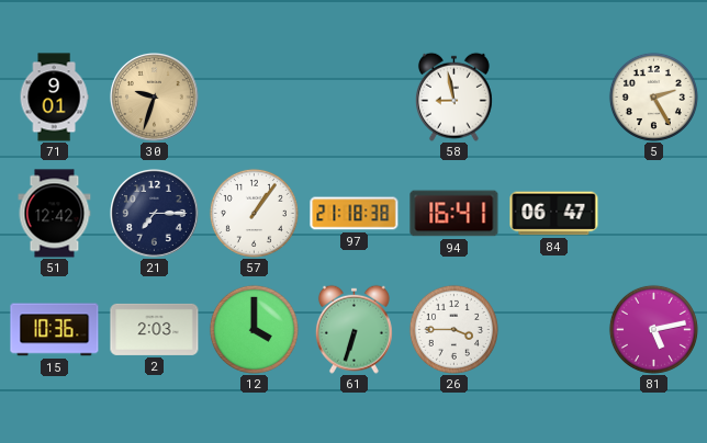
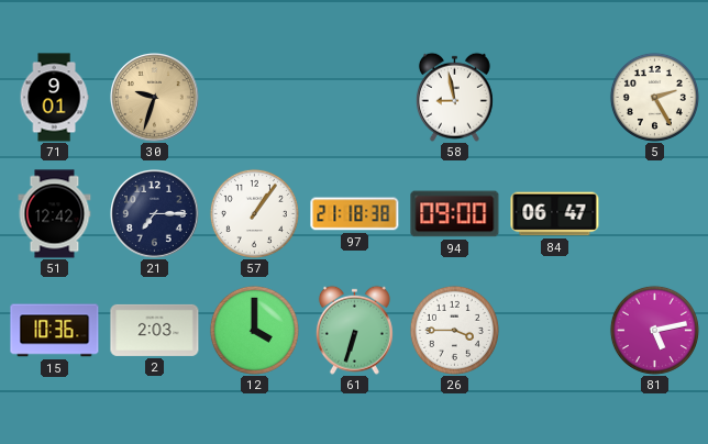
94: 16:41 -> 09:00 (455, 214)
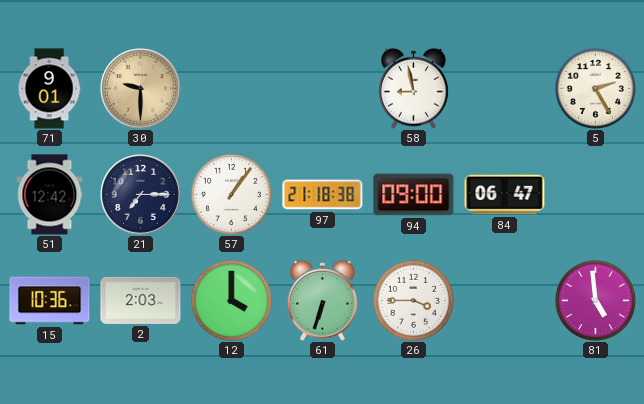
30: 9:33 -> 9:30 (141, 89)
81: 5:13 -> 4:59 (595, 300)
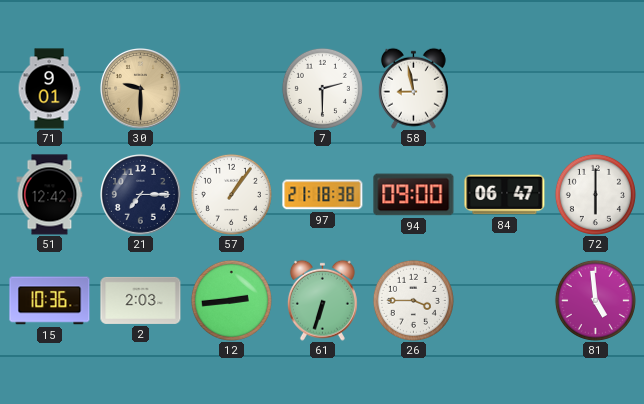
7: none -> 2:30 (322, 88)
5: 2:25 -> none (595, 88)
72: none -> 6:00 (595, 194)
12: 4:00 -> 2:44 (231, 300)
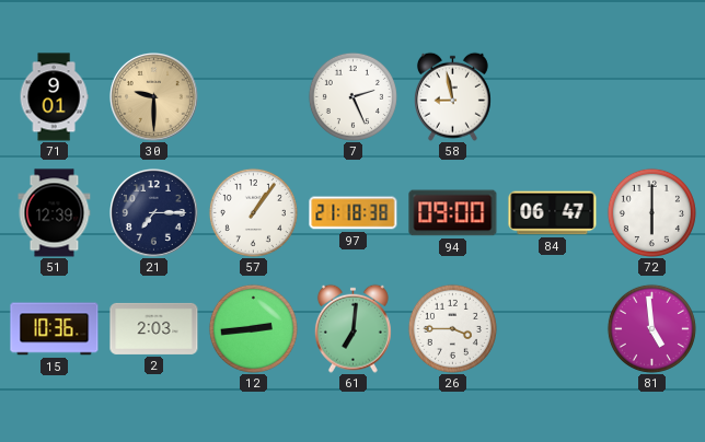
7: 2:30 -> 2:26 (352, 96)
51: 12:42 -> 12:39 (55, 213)
61: 6:33 -> 7:01 (352, 328)
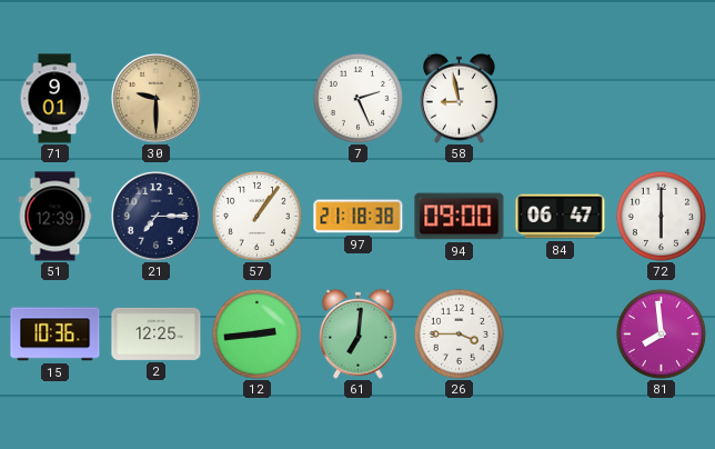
2: 2:03 -> 12:25 (157, 333)
81: 4:59 -> 7:59 (661, 333)
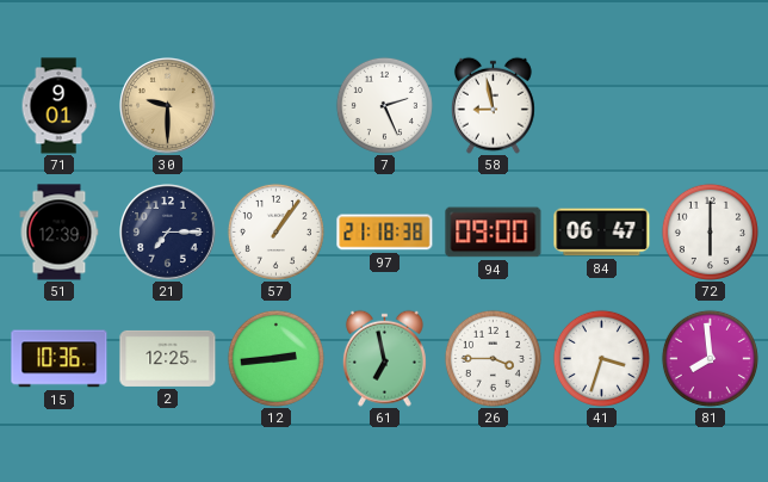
61: 7:01 -> 6:58 (384, 358)
41: none -> 3:33 (601, 358)
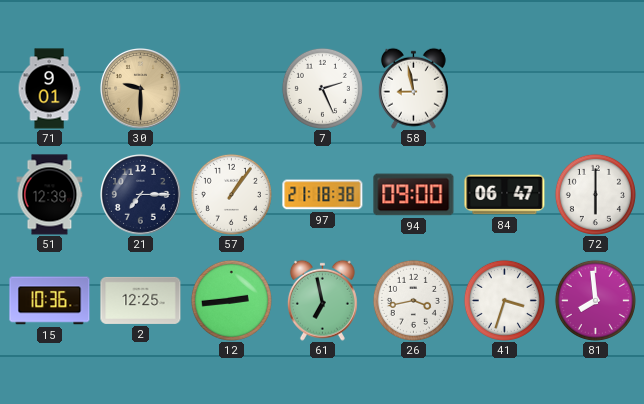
26: 3:45 -> 3:43 (413, 300)
